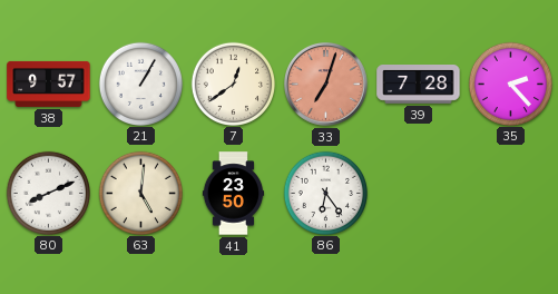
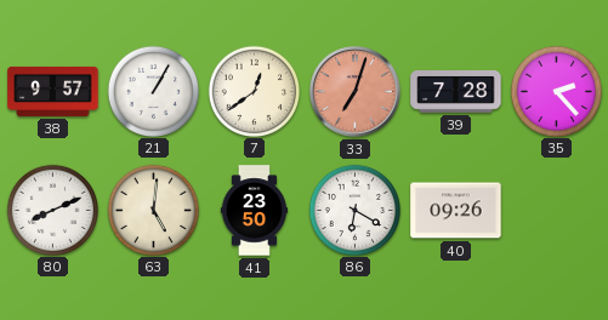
86: 6:24 -> 6:20 (354, 210)
40: none -> 09:26 (456, 211)
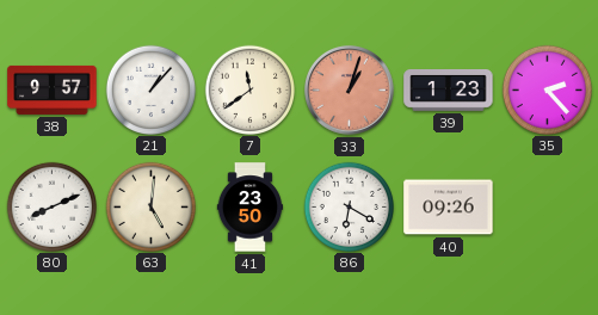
21: 1:05 -> 1:07 (150, 89)
7: 12:39 -> 11:39 (249, 89)
33: 7:03 -> 1:03 (350, 91)
39: 7:28 -> 1:23 (449, 91)
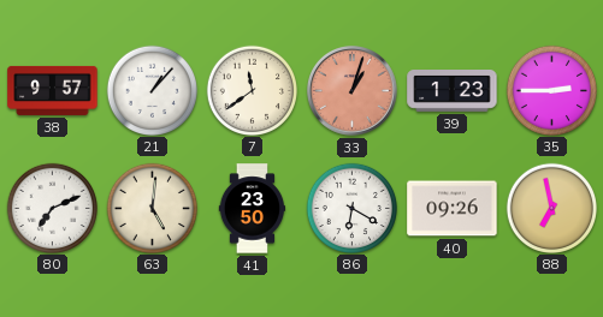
35: 2:23 -> 2:45 (551, 90)
80: 8:11 -> 7:11 (52, 208)
88: none -> 6:58 (551, 208)
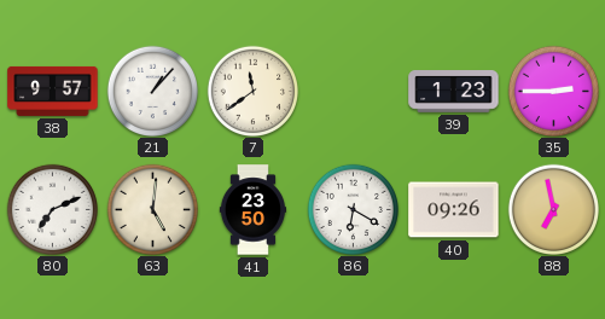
33: 1:03 -> none (353, 91)
